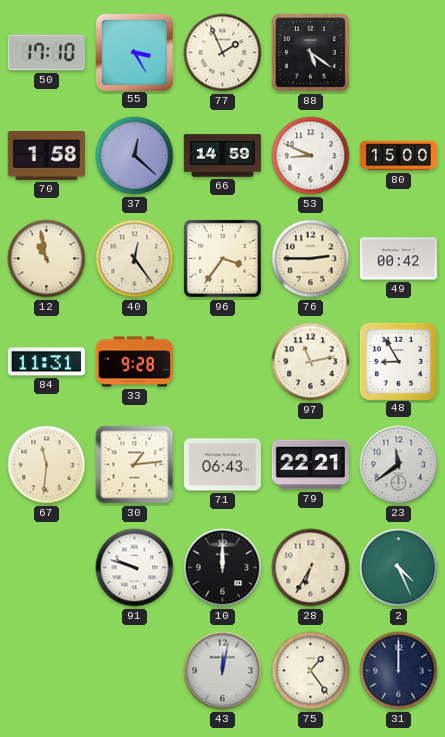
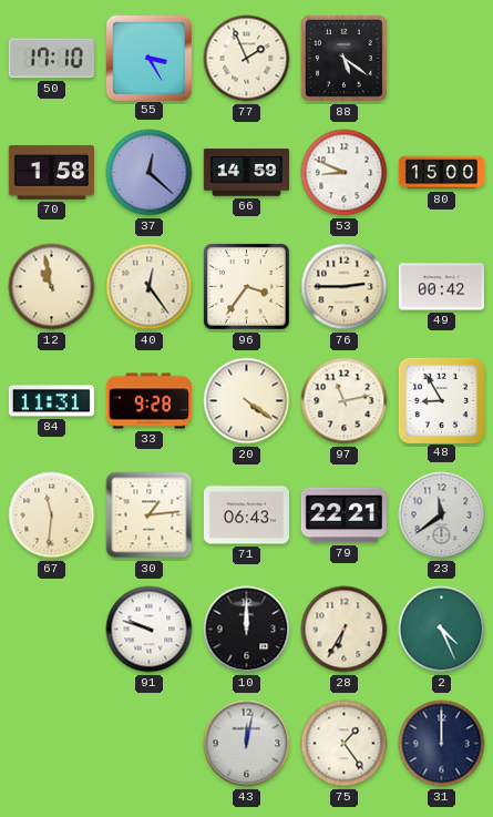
20: none -> 4:21 (247, 401)
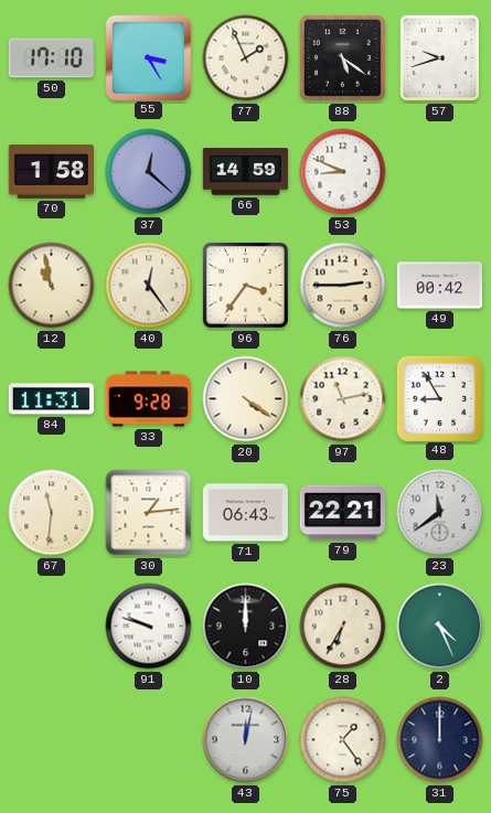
57: none -> 9:42 (440, 58)
80: 15:00 -> none (441, 173)
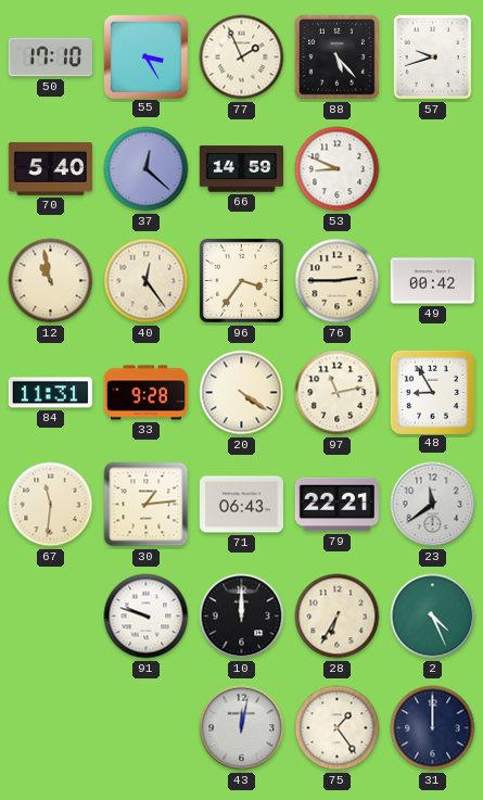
88: 5:21 -> 5:23 (336, 56)
70: 1:58 -> 5:40 (50, 168)
